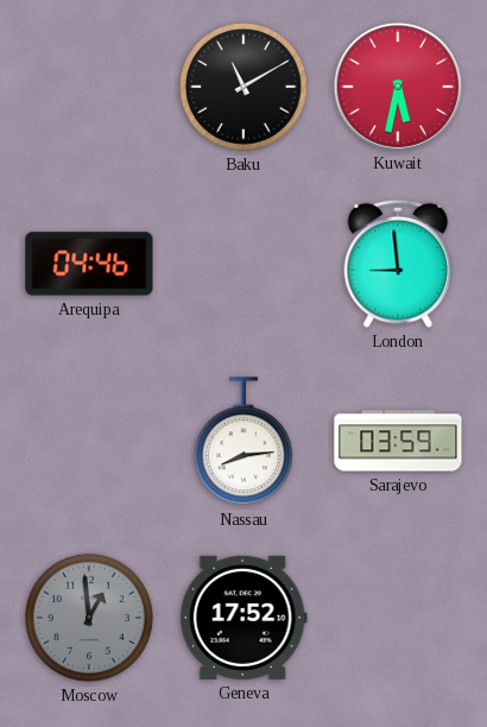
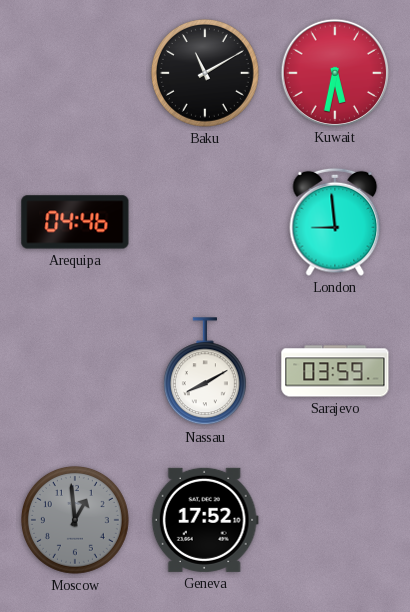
Nassau: 8:14 -> 8:10 (205, 372)
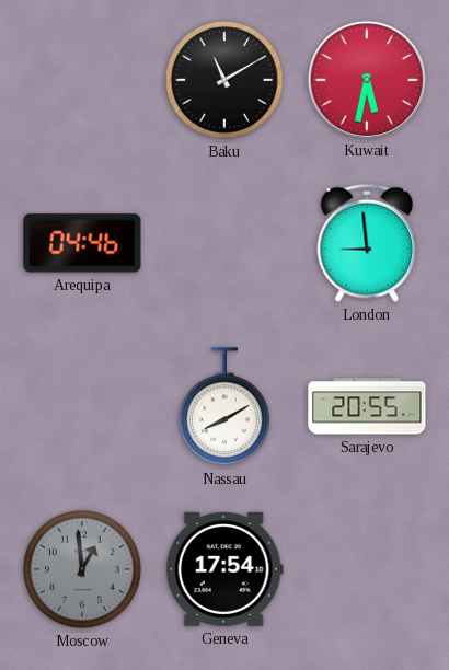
Sarajevo: 03:59 -> 20:55 (367, 406)
Geneva: 17:52 -> 17:54 (225, 569)
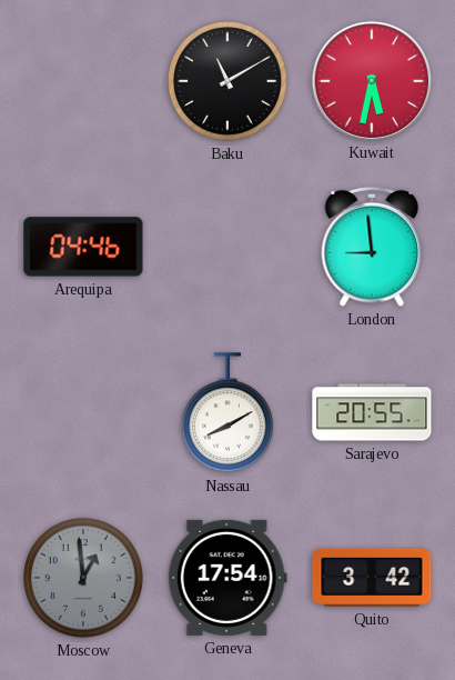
Quito: none -> 3:42 (372, 578)
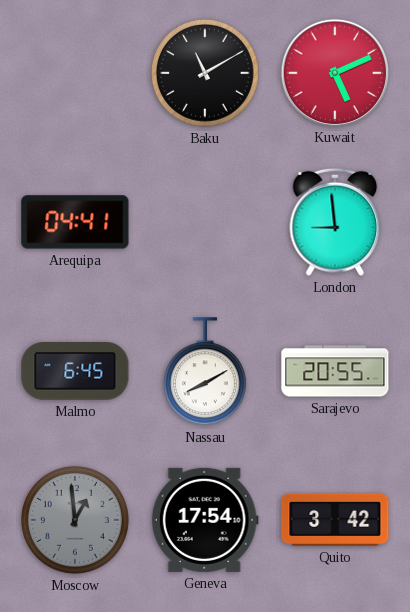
Kuwait: 5:32 -> 5:11 (334, 72)
Arequipa: 04:46 -> 04:41 (75, 222)
Malmo: none -> 6:45 (75, 372)
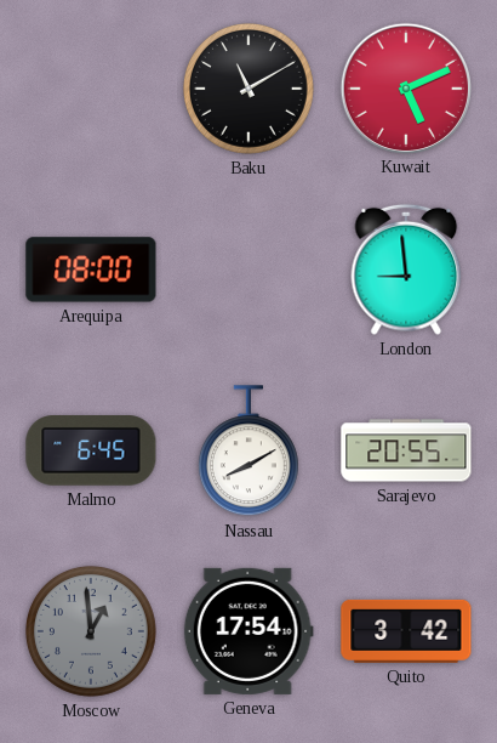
Arequipa: 04:41 -> 08:00 (91, 270)
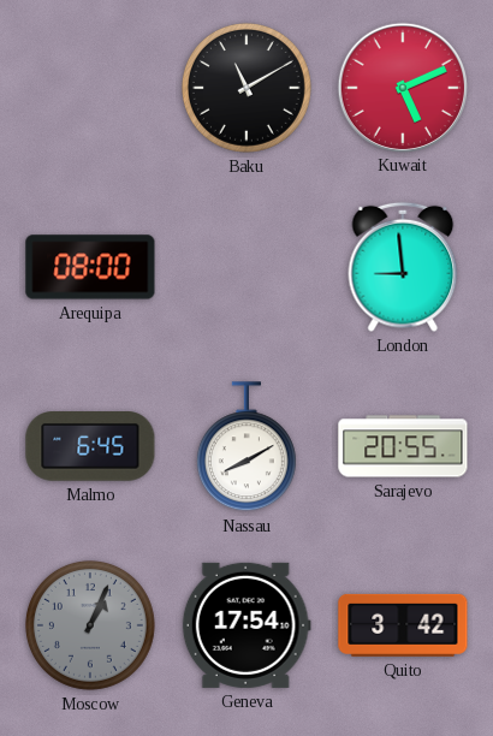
Moscow: 12:59 -> 1:04 (90, 625)
